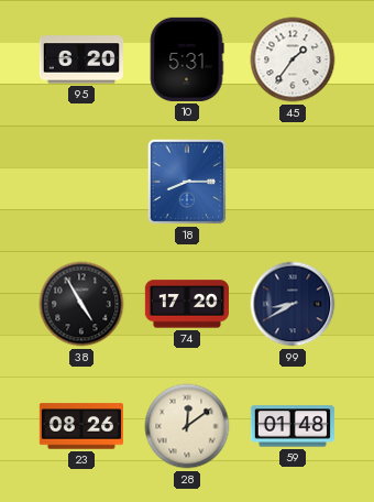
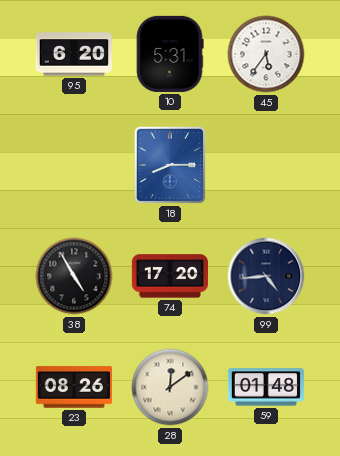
45: 1:36 -> 5:36 (266, 54)
99: 8:40 -> 4:44 (266, 276)
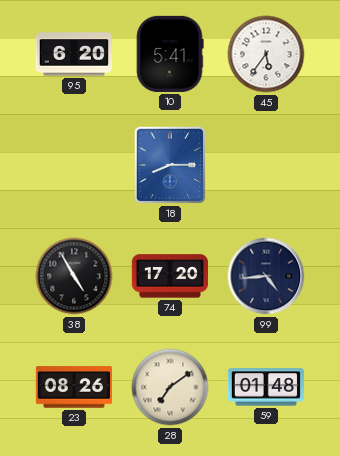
10: 5:31 -> 5:41 (170, 54)
28: 12:09 -> 7:09 (170, 387)
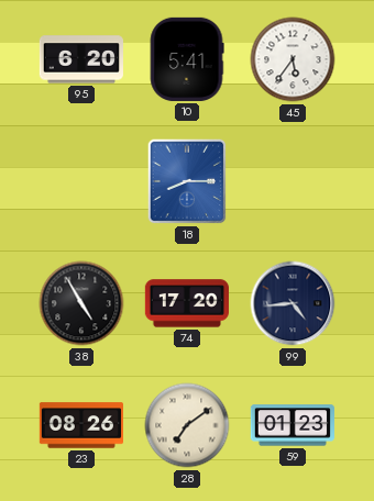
59: 01:48 -> 01:23 (293, 425)
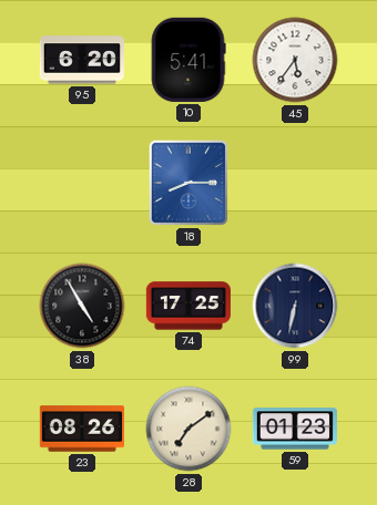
74: 17:20 -> 17:25 (188, 306)
99: 4:44 -> 6:32 (295, 306)
